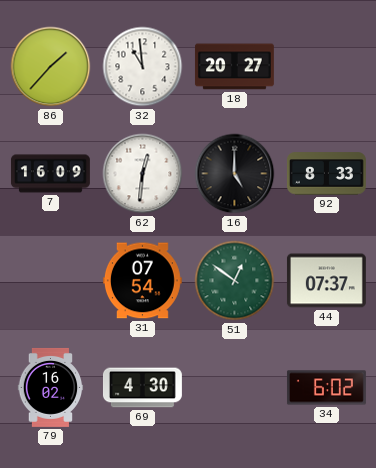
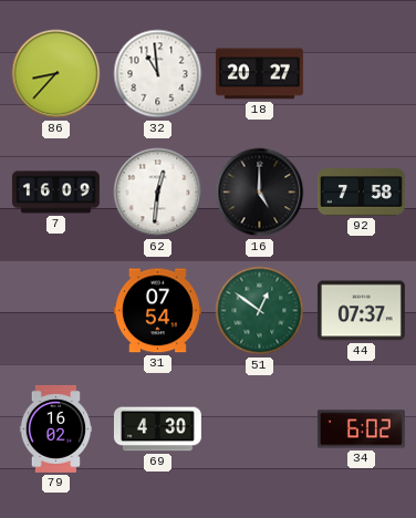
86: 1:37 -> 8:37 (56, 74)
92: 8:33 -> 7:58 (361, 193)
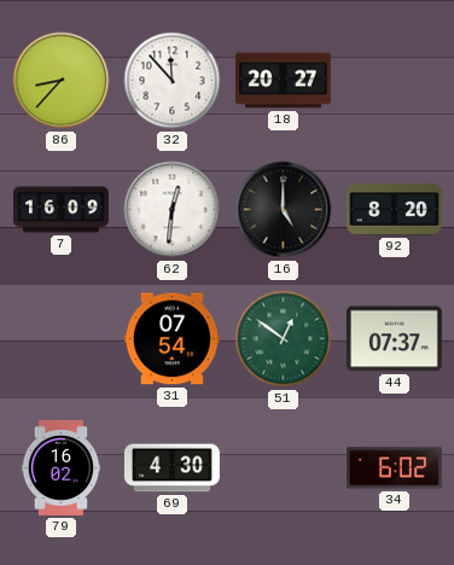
32: 10:59 -> 11:53 (173, 81)
92: 7:58 -> 8:20 (394, 210)
